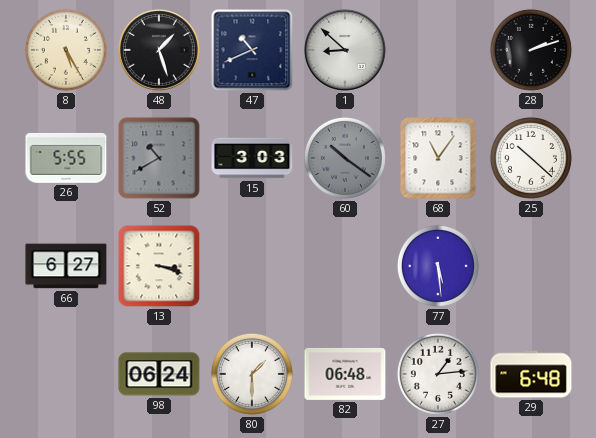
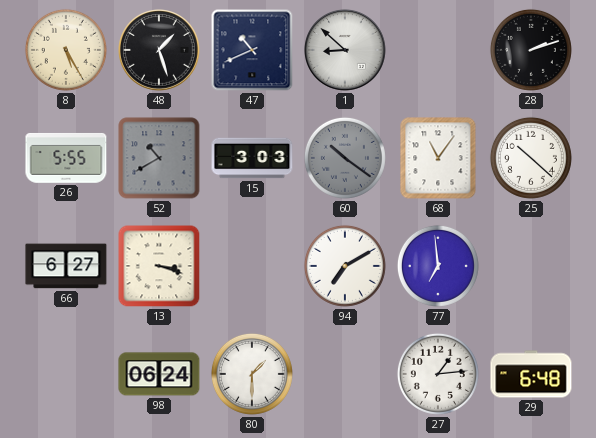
94: none -> 7:10 (345, 266)
77: 5:29 -> 6:59 (438, 266)
82: 06:48 -> none (345, 374)
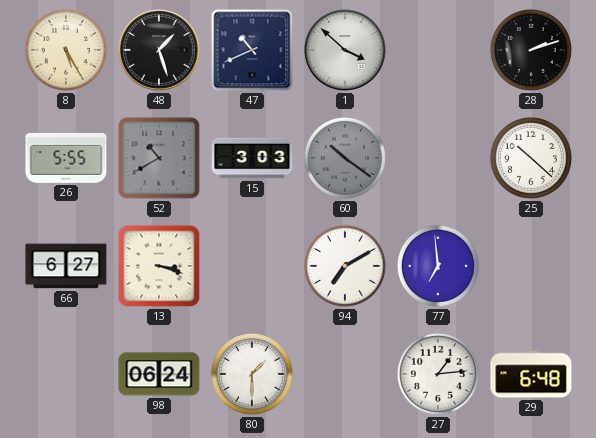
1: 8:52 -> 3:52 (346, 51)
68: 11:06 -> none (438, 158)
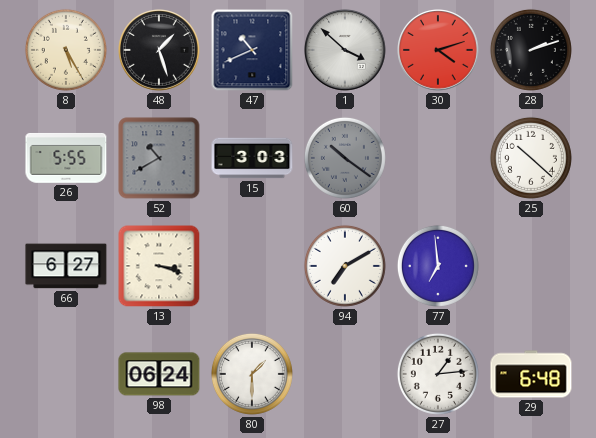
30: none -> 4:12 (439, 51)
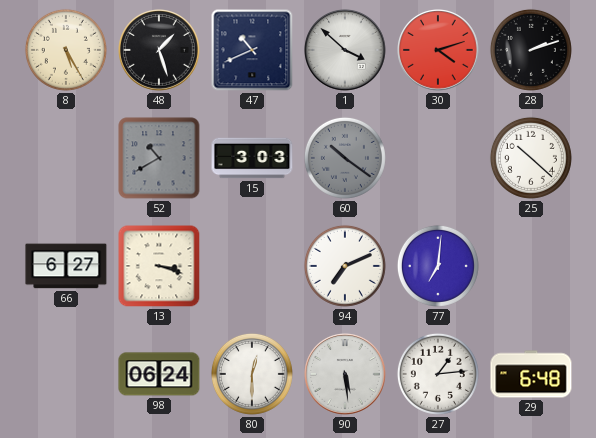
26: 5:55 -> none (66, 158)
94: 7:10 -> 7:11 (345, 266)
77: 6:59 -> 7:01 (438, 266)
80: 1:30 -> 12:30 (252, 374)
90: none -> 5:29 (346, 375)
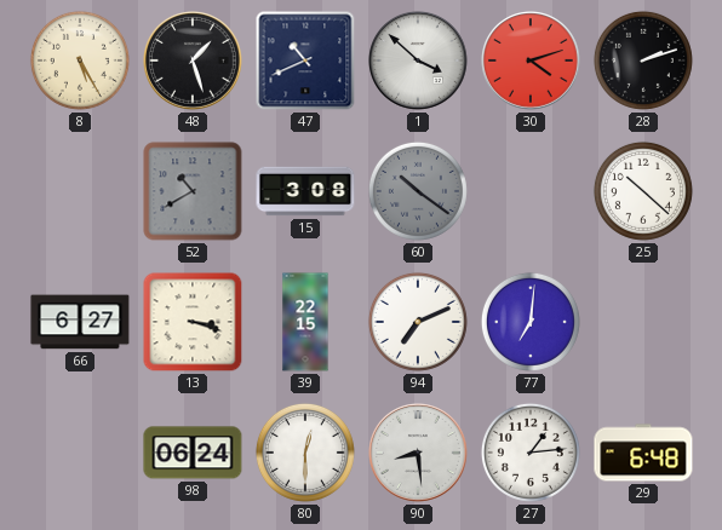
15: 3:03 -> 3:08 (305, 191)
39: none -> 22:15 (305, 322)
90: 5:29 -> 8:29 (419, 454)
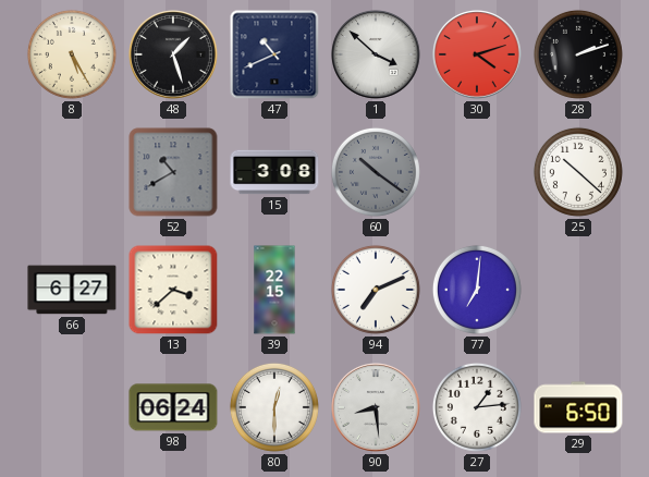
13: 3:18 -> 3:38 (173, 290)
29: 6:48 -> 6:50 (578, 407)
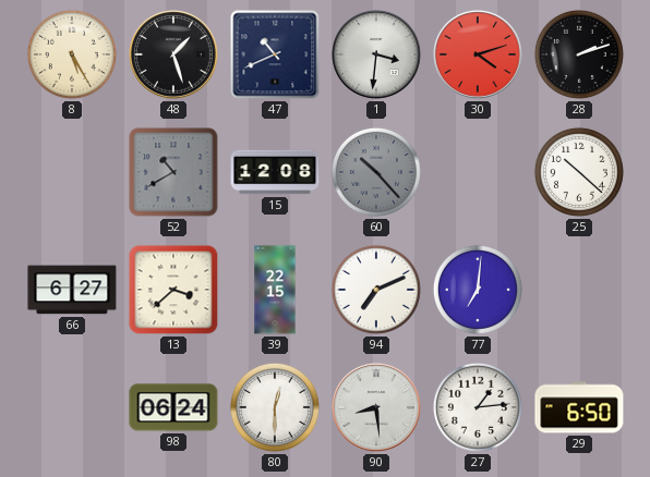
1: 3:52 -> 3:31 (377, 56)
15: 3:08 -> 12:08 (275, 172)
60: 10:21 -> 10:23 (376, 172)
